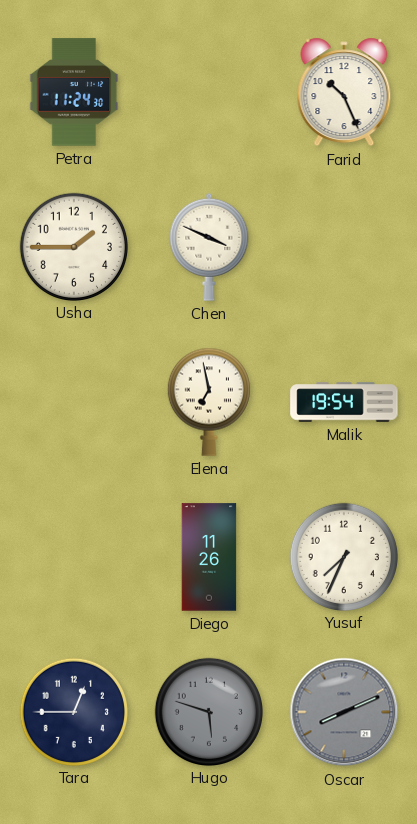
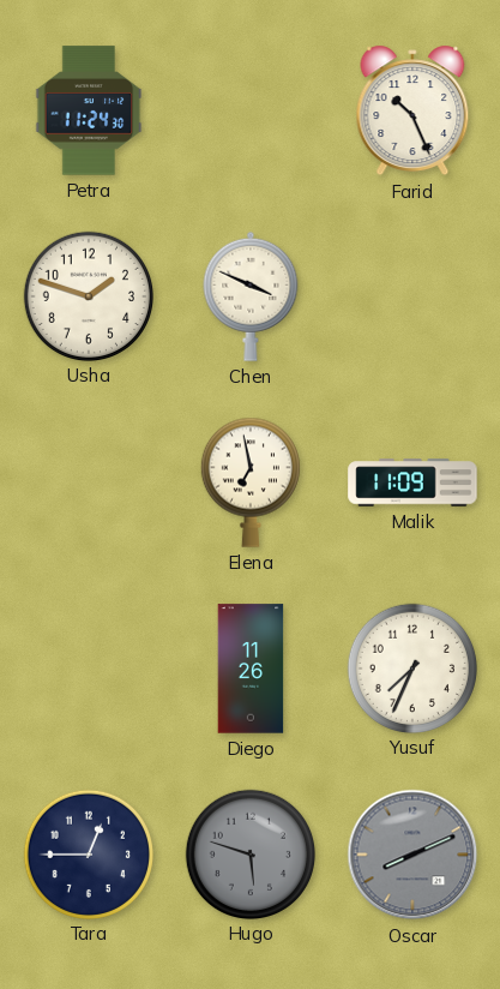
Usha: 1:45 -> 1:48 (88, 295)
Malik: 19:54 -> 11:09 (412, 482)
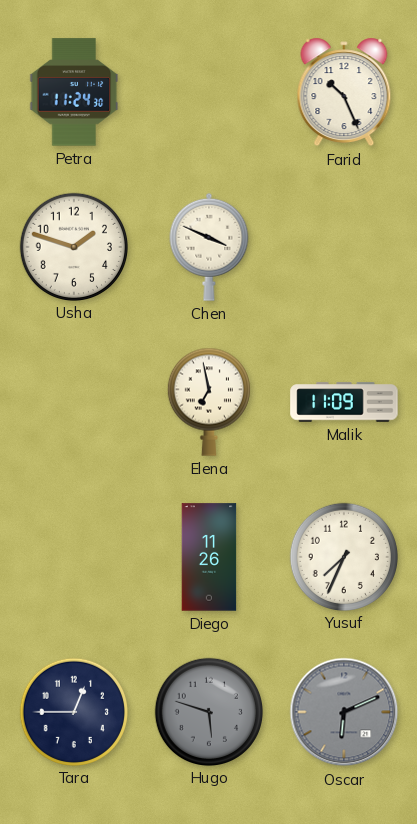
Oscar: 8:11 -> 6:11 (344, 712)
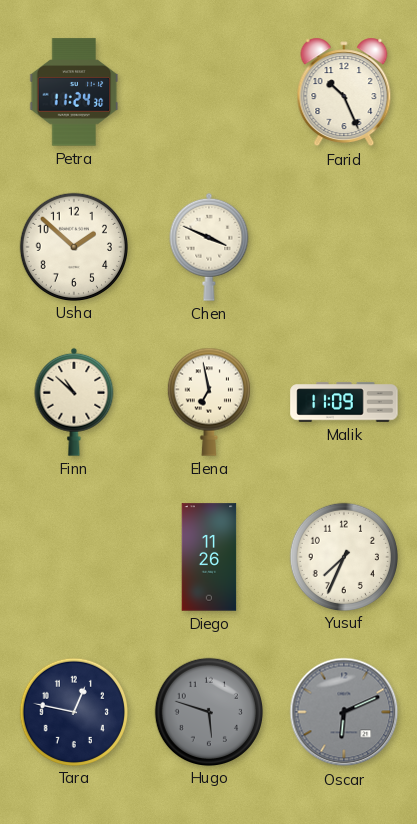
Usha: 1:48 -> 1:52 (73, 246)
Finn: none -> 10:52 (74, 402)
Tara: 12:45 -> 12:47 (73, 711)
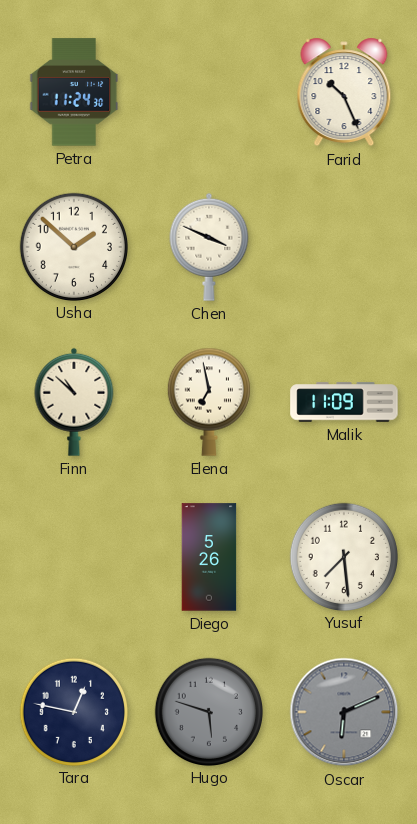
Diego: 11:26 -> 5:26 (209, 557)
Yusuf: 7:34 -> 7:29 (343, 556)
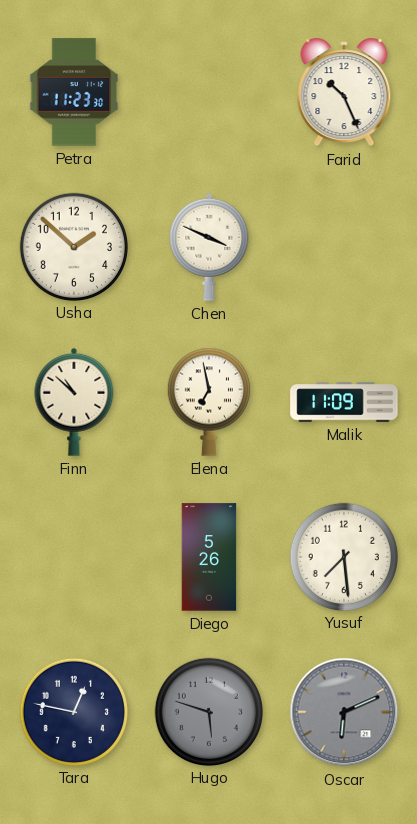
Petra: 11:24 -> 11:23 (74, 92)
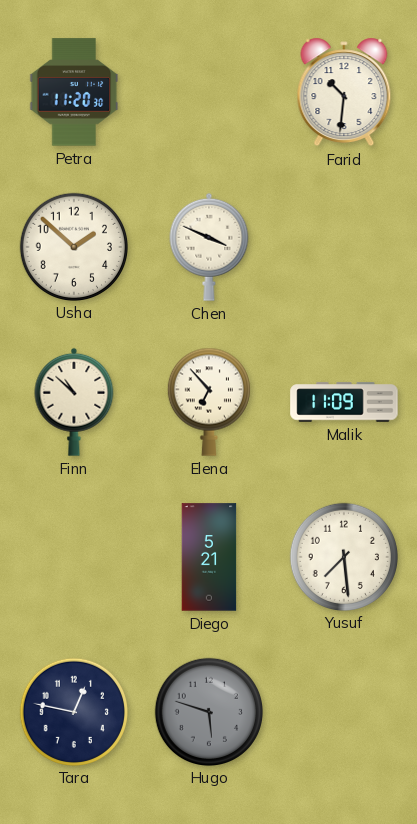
Petra: 11:23 -> 11:20 (74, 92)
Farid: 10:26 -> 10:31 (344, 92)
Elena: 6:58 -> 6:53 (209, 402)
Diego: 5:26 -> 5:21 (209, 557)
Oscar: 6:11 -> none (344, 712)
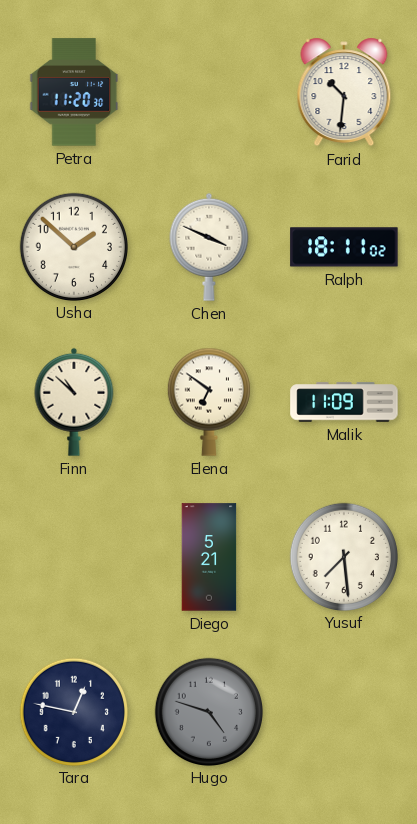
Ralph: none -> 18:11 (344, 247)
Elena: 6:53 -> 6:51 (209, 402)
Hugo: 5:48 -> 4:48 (208, 711)
